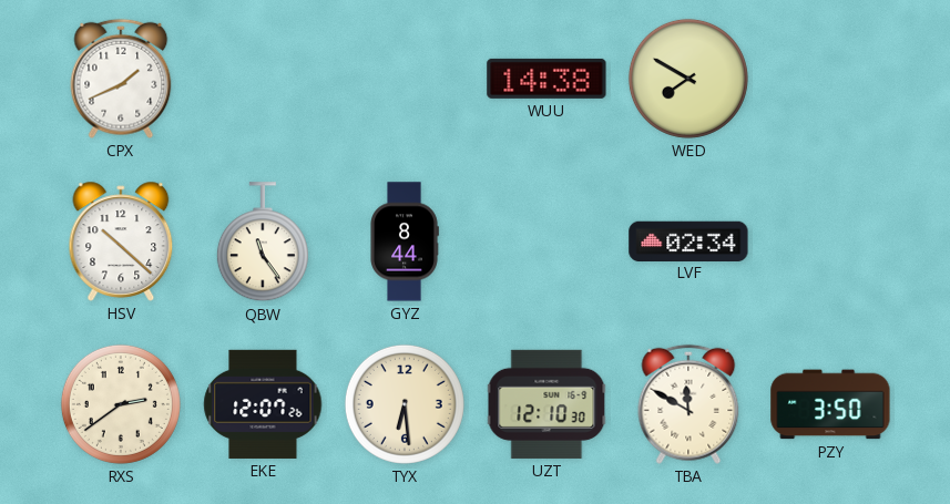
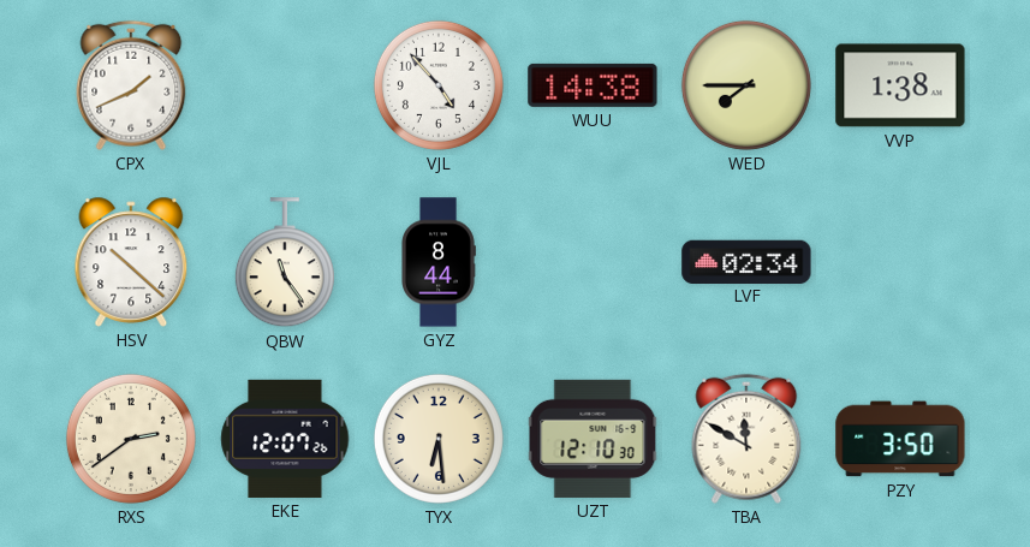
VJL: none -> 4:53 (439, 85)
WED: 7:50 -> 7:45 (746, 85)
VVP: none -> 1:38 (900, 85)
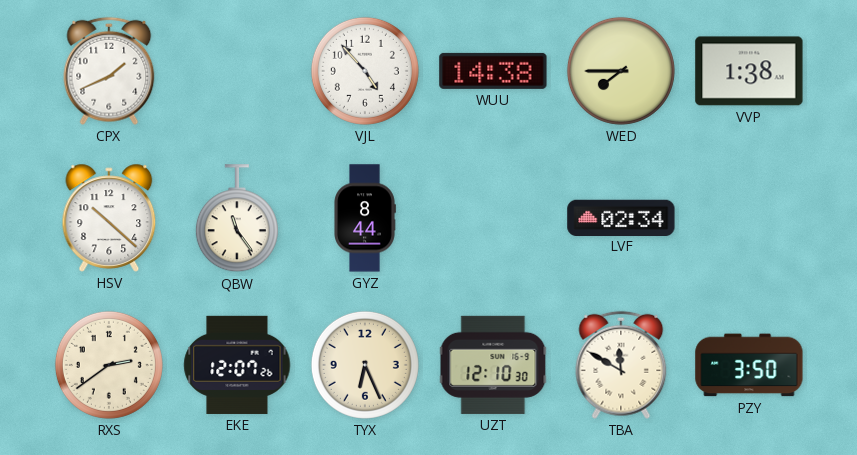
TYX: 6:29 -> 6:26 (365, 365)
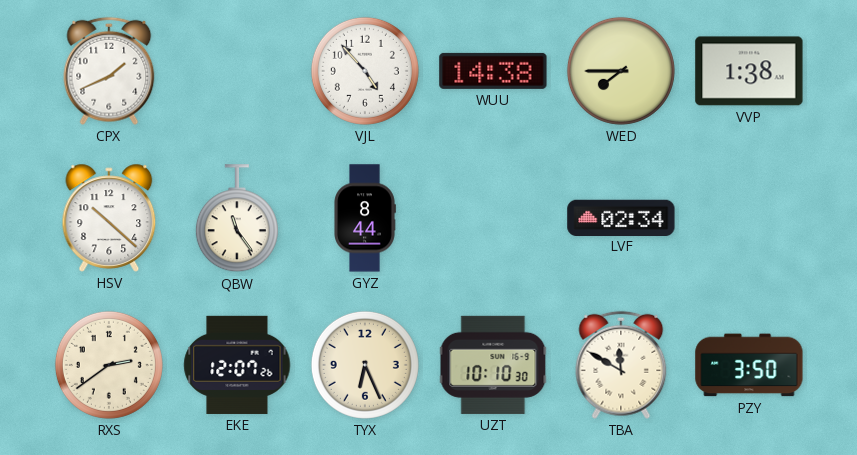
UZT: 12:10 -> 10:10 (493, 365)
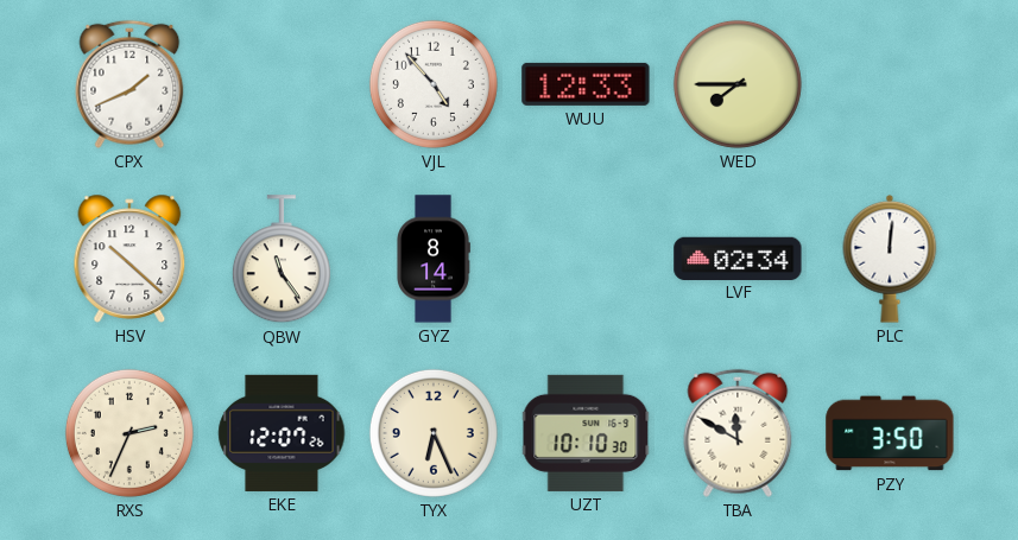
WUU: 14:38 -> 12:33 (586, 84)
VVP: 1:38 -> none (749, 71)
GYZ: 8:44 -> 8:14 (434, 259)
PLC: none -> 12:01 (890, 259)
RXS: 2:39 -> 2:34 (129, 433)
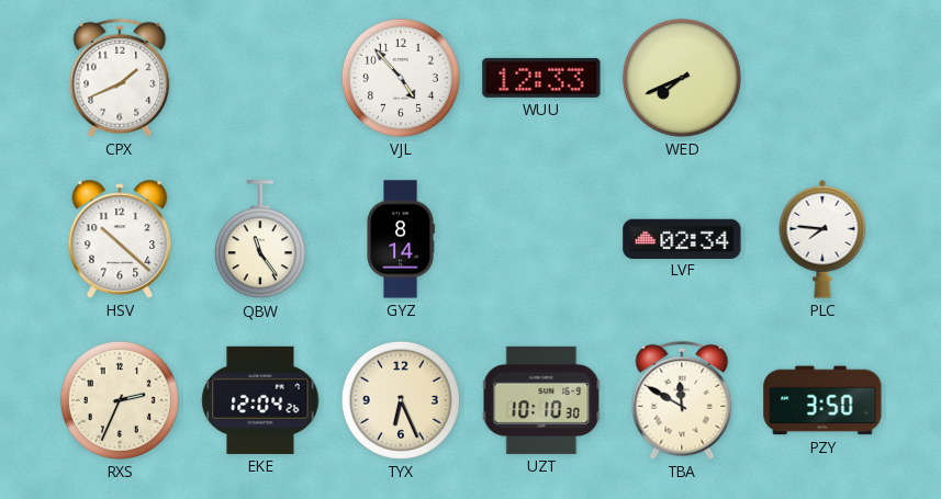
WED: 7:45 -> 7:41 (682, 78)
PLC: 12:01 -> 7:46 (822, 239)
EKE: 12:07 -> 12:04 (260, 400)
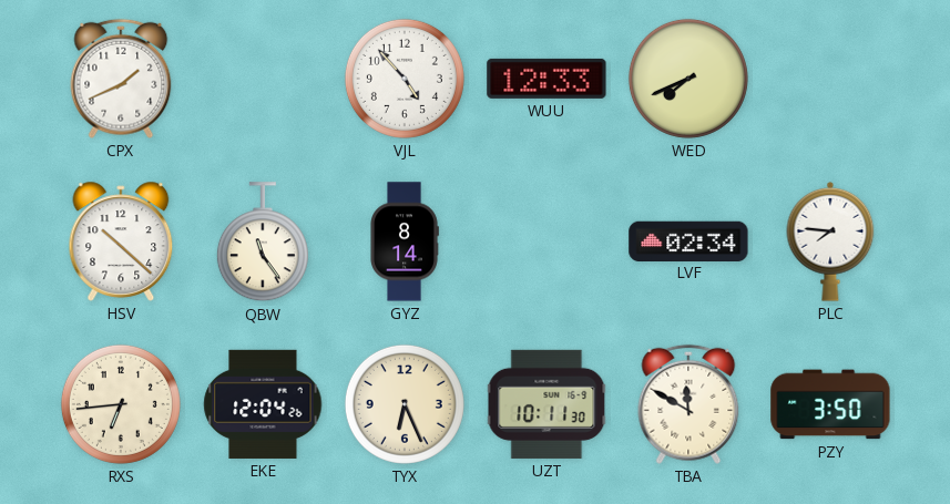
RXS: 2:34 -> 6:44 (121, 404)
UZT: 10:10 -> 10:11 (546, 404)
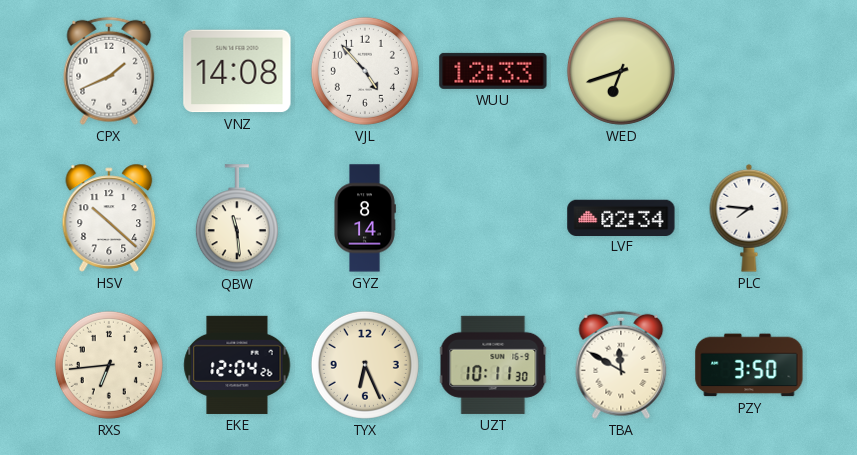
VNZ: none -> 14:08 (237, 71)
WED: 7:41 -> 6:42 (621, 71)
QBW: 11:24 -> 11:29 (237, 219)
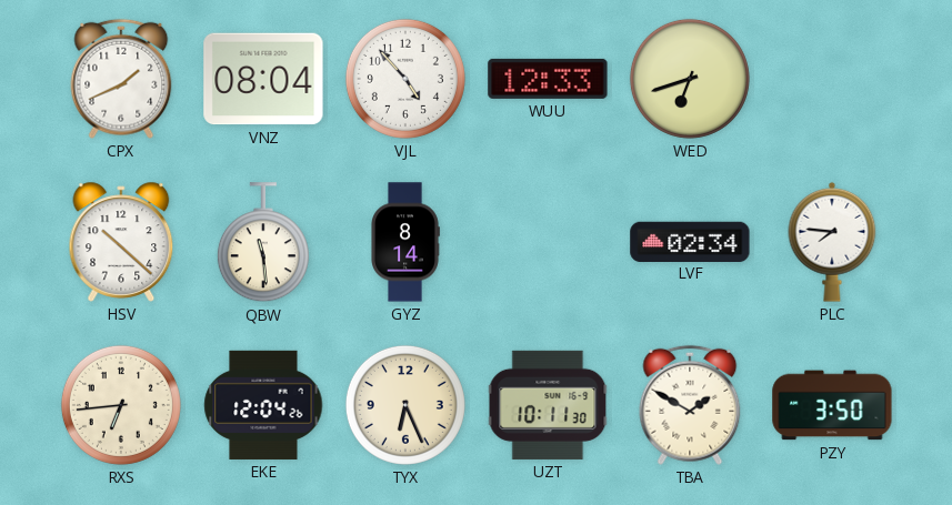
VNZ: 14:08 -> 08:04 (263, 79)
TBA: 11:50 -> 1:50 (690, 405)
